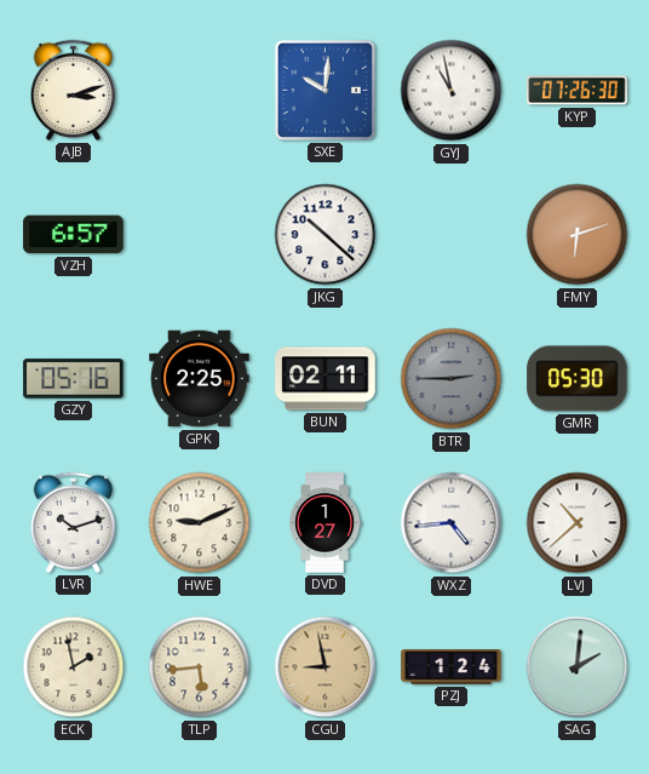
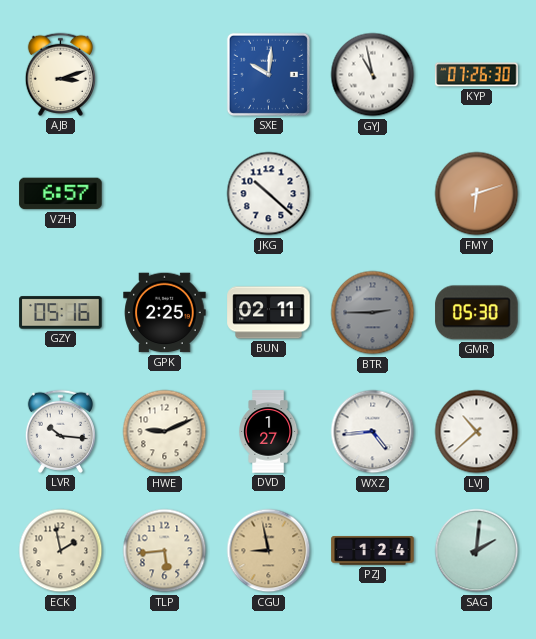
LVR: 10:12 -> 10:16 (60, 431)
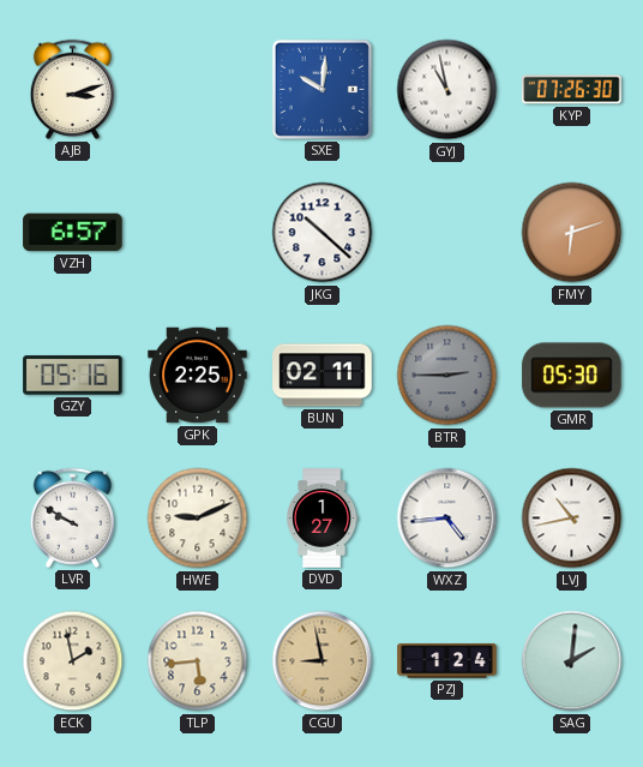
LVR: 10:16 -> 9:50 (72, 517)
LVJ: 10:38 -> 10:43 (572, 519)
